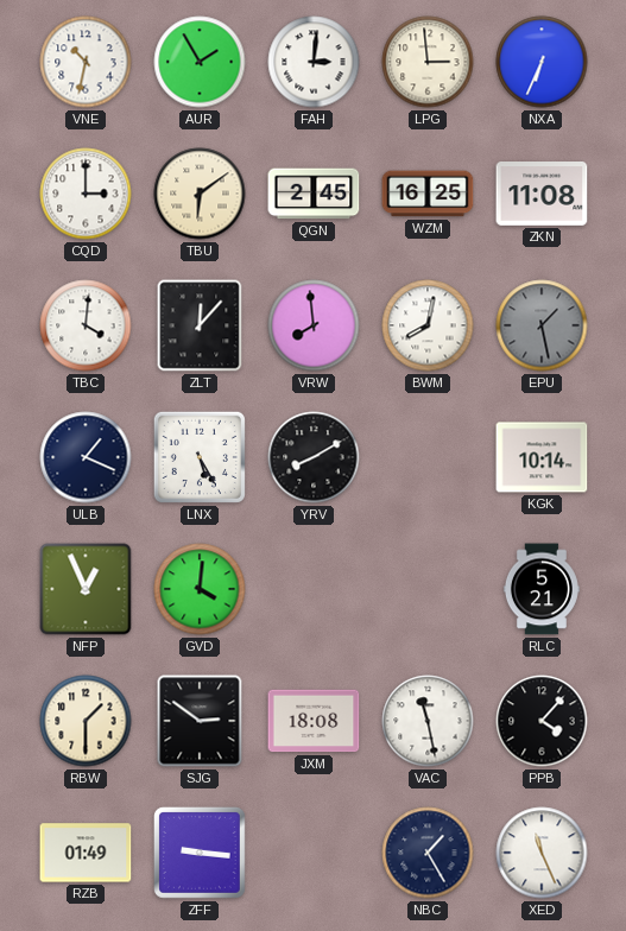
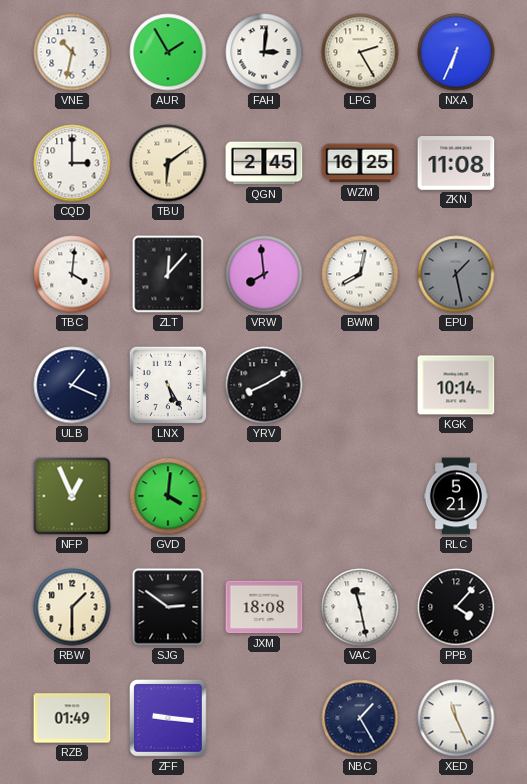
LPG: 2:59 -> 2:25 (360, 52)
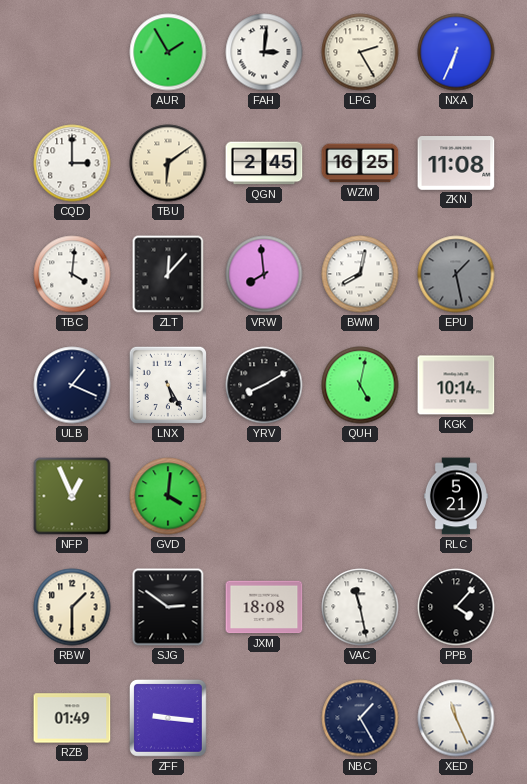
VNE: 10:32 -> none (72, 52)
QUH: none -> 5:02 (360, 385)
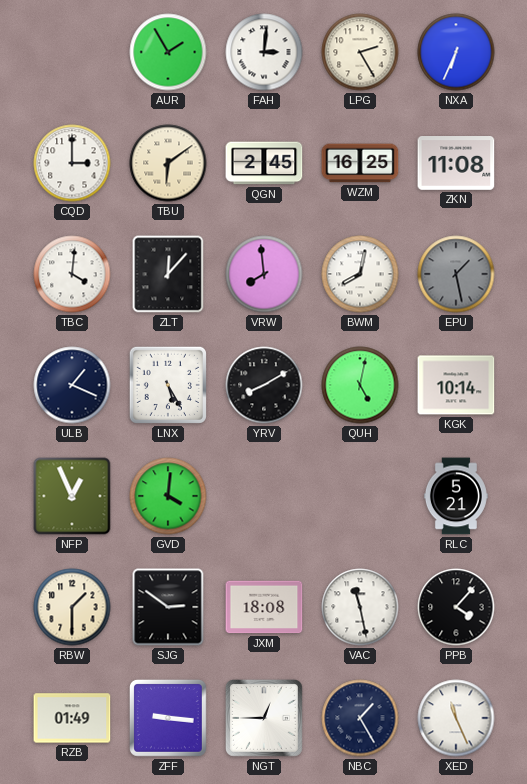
NGT: none -> 12:45 (264, 718)
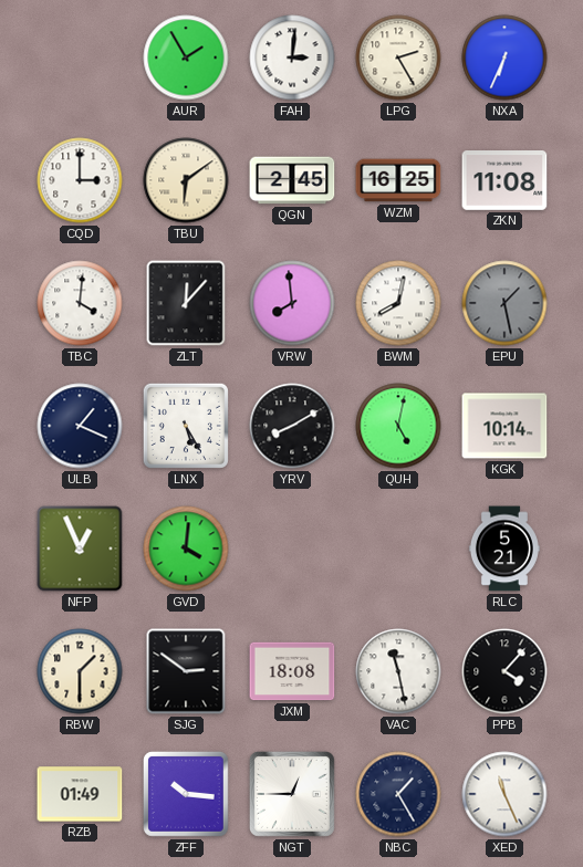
ZFF: 9:16 -> 10:16 (186, 794)
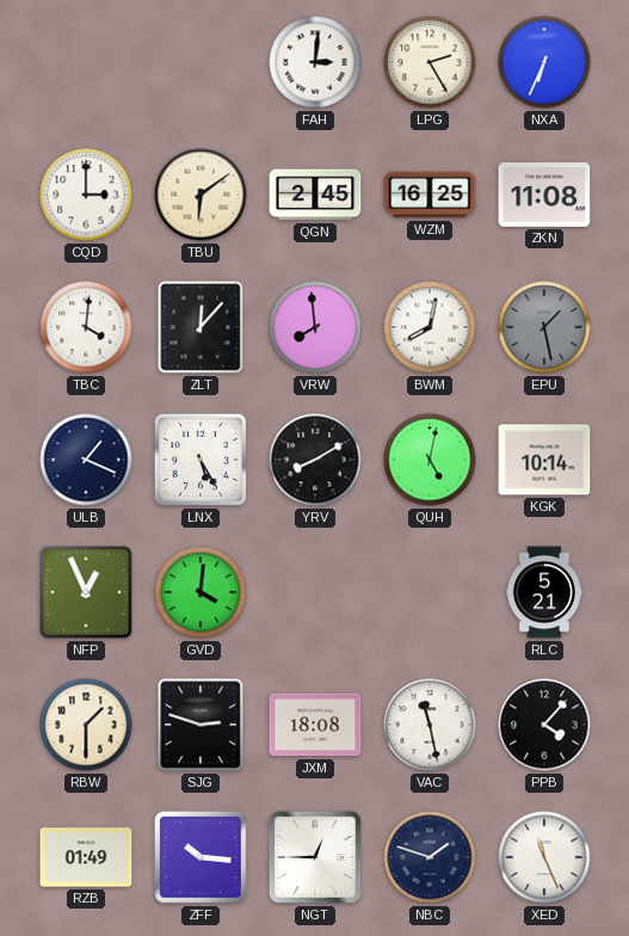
AUR: 1:55 -> none (186, 58)
SJG: 2:51 -> 2:48 (201, 725)
NBC: 1:25 -> 1:48 (430, 857)
